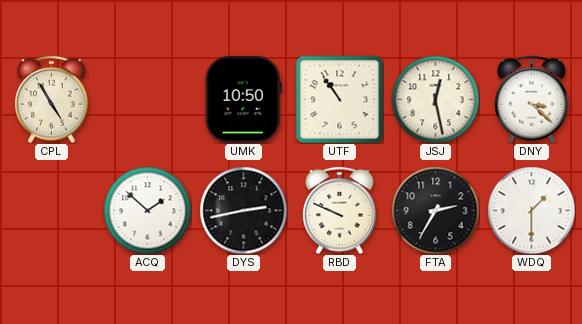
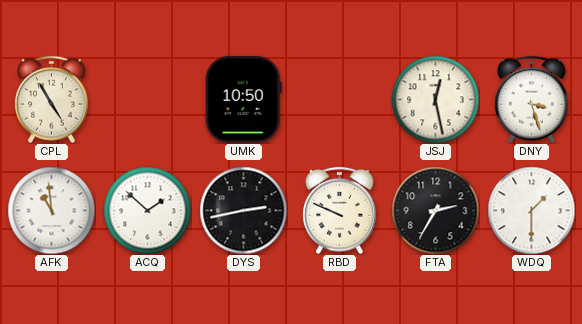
UTF: 10:54 -> none (339, 99)
DNY: 3:22 -> 3:27 (532, 99)
AFK: none -> 10:59 (51, 210)
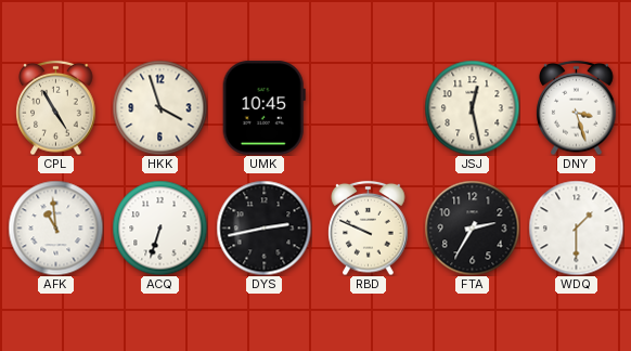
HKK: none -> 3:57 (159, 107)
UMK: 10:50 -> 10:45 (263, 108)
ACQ: 1:52 -> 6:33 (159, 227)
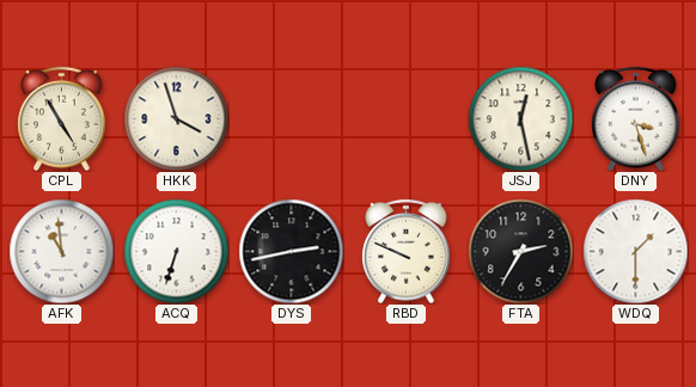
UMK: 10:45 -> none (263, 108)
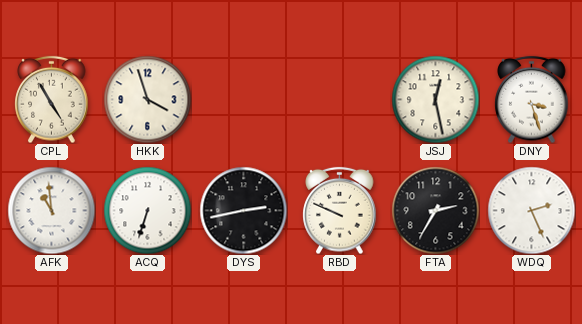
WDQ: 1:30 -> 2:26 (531, 210)
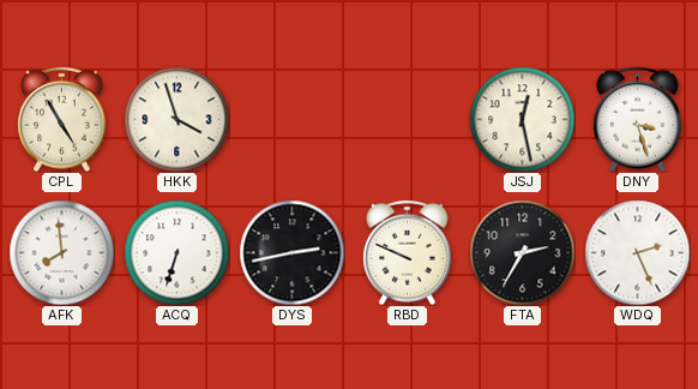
AFK: 10:59 -> 7:59 (61, 252)
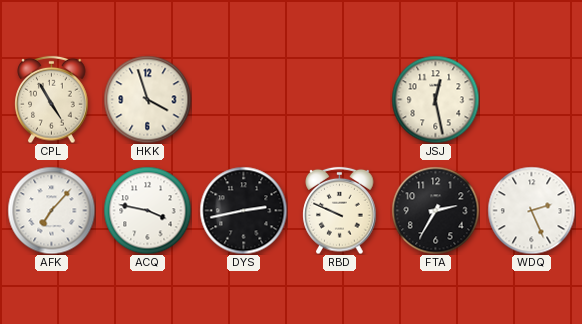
DNY: 3:27 -> none (638, 119)
AFK: 7:59 -> 7:07 (51, 210)
ACQ: 6:33 -> 3:47 (147, 210)
